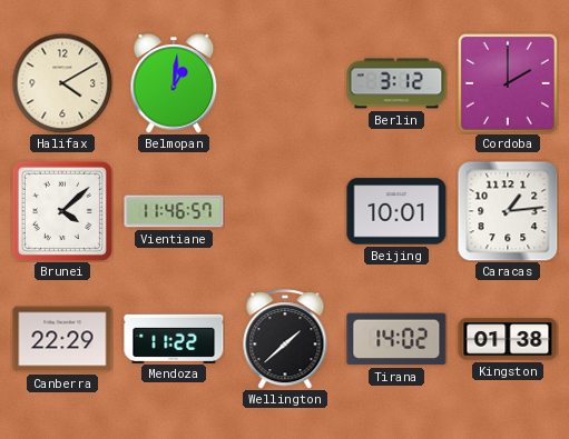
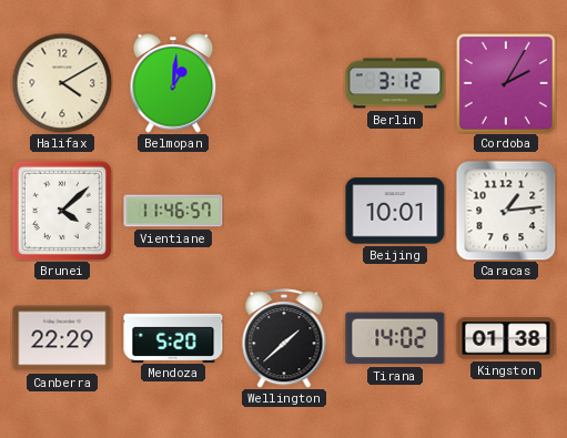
Cordoba: 2:00 -> 2:05 (506, 83)
Mendoza: 11:22 -> 5:20 (173, 337)
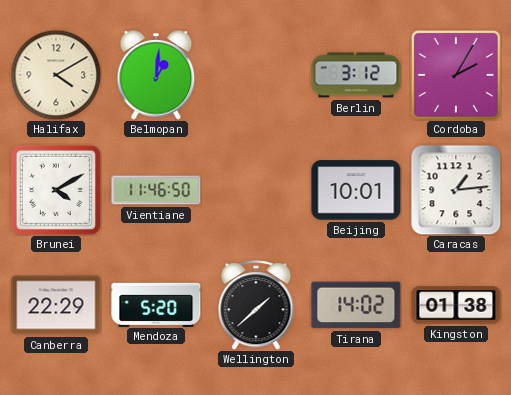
Brunei: 4:08 -> 4:10 (56, 190)
Vientiane: 11:46:57 -> 11:46:50 (156, 190)
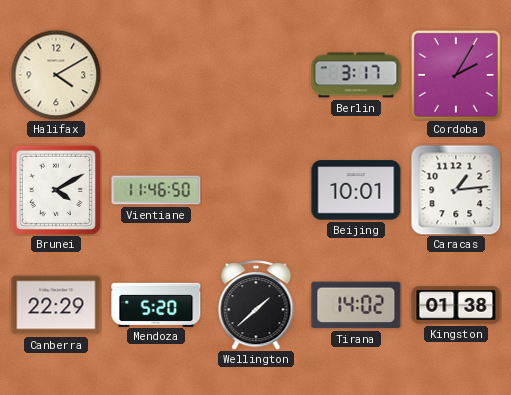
Belmopan: 1:01 -> none (156, 75)
Berlin: 3:12 -> 3:17 (356, 75)
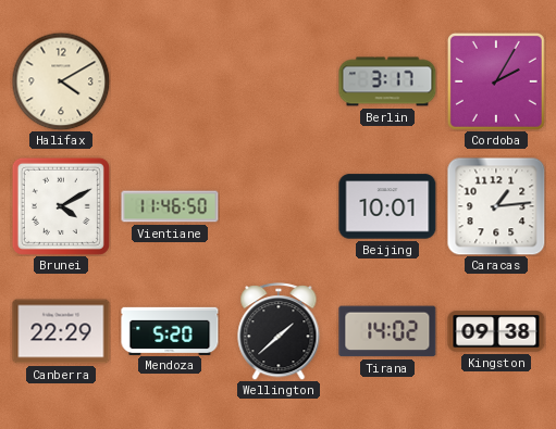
Kingston: 01:38 -> 09:38 (496, 331)
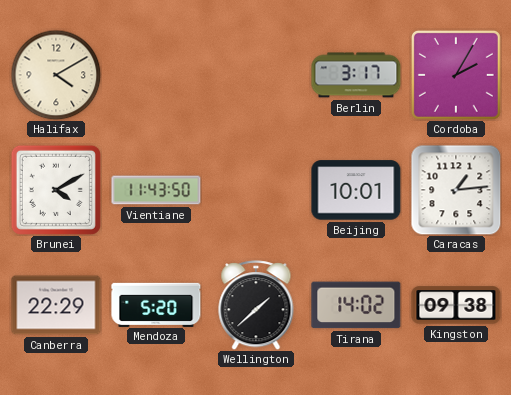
Vientiane: 11:46 -> 11:43 (156, 190)
